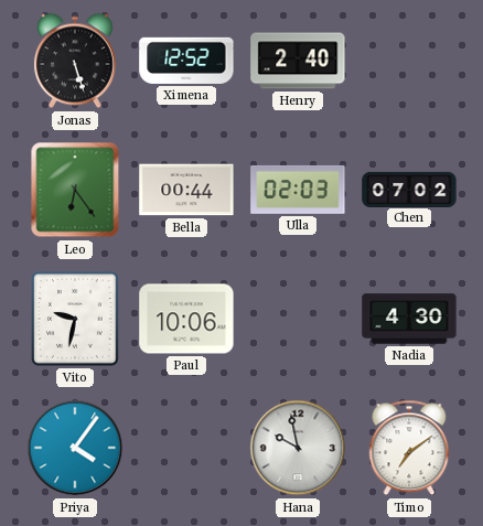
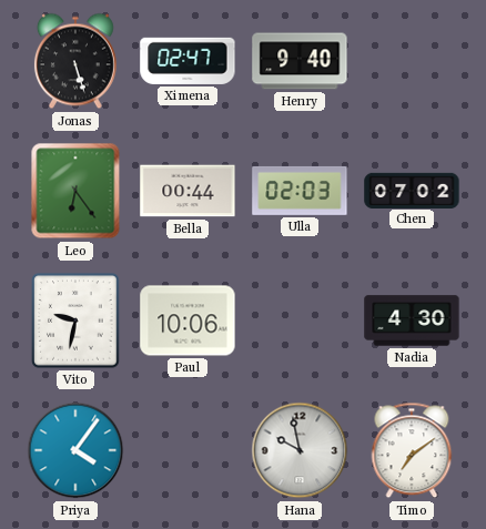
Ximena: 12:52 -> 02:47 (188, 61)
Henry: 2:40 -> 9:40 (300, 61)
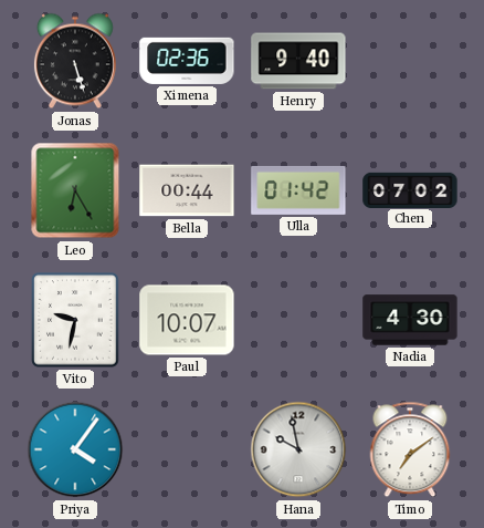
Ximena: 02:47 -> 02:36 (187, 61)
Leo: 6:24 -> 6:25 (75, 190)
Ulla: 02:03 -> 01:42 (298, 190)
Paul: 10:06 -> 10:07 (187, 320)
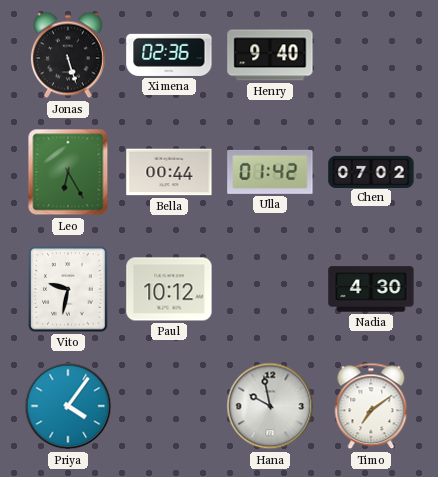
Paul: 10:07 -> 10:12 (169, 289)
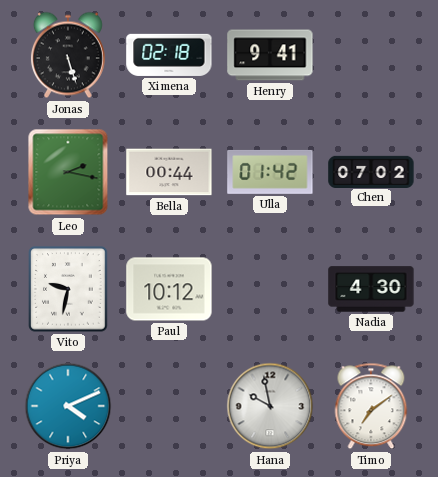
Ximena: 02:36 -> 02:18 (169, 55)
Henry: 9:40 -> 9:41 (270, 55)
Leo: 6:25 -> 2:17 (68, 172)
Priya: 4:06 -> 4:11 (68, 406)
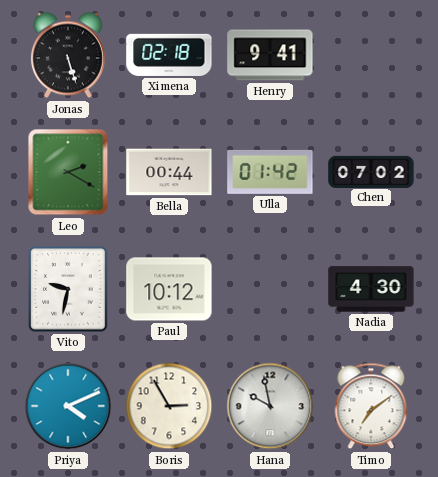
Leo: 2:17 -> 2:20 (68, 172)
Boris: none -> 2:55 (169, 406)
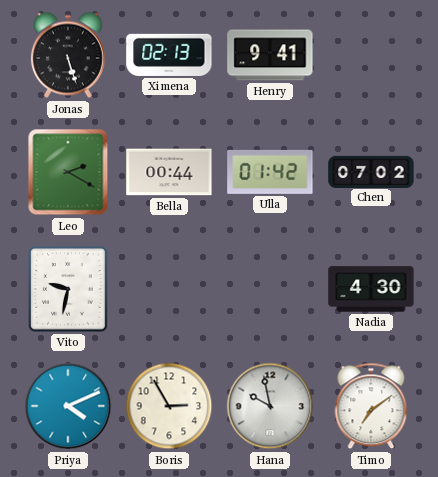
Ximena: 02:18 -> 02:13 (169, 55)
Paul: 10:12 -> none (169, 289)
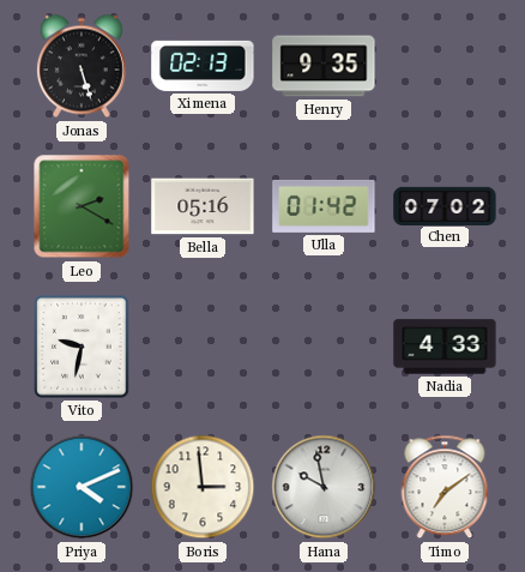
Henry: 9:41 -> 9:35 (324, 66)
Bella: 00:44 -> 05:16 (203, 206)
Nadia: 4:30 -> 4:33 (445, 347)
Boris: 2:55 -> 2:59 (203, 487)
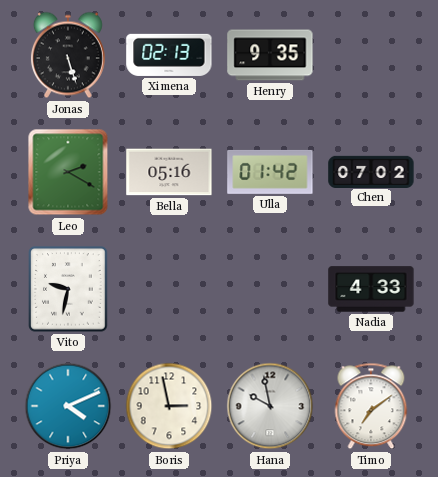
Boris: 2:59 -> 2:58 (169, 406)
